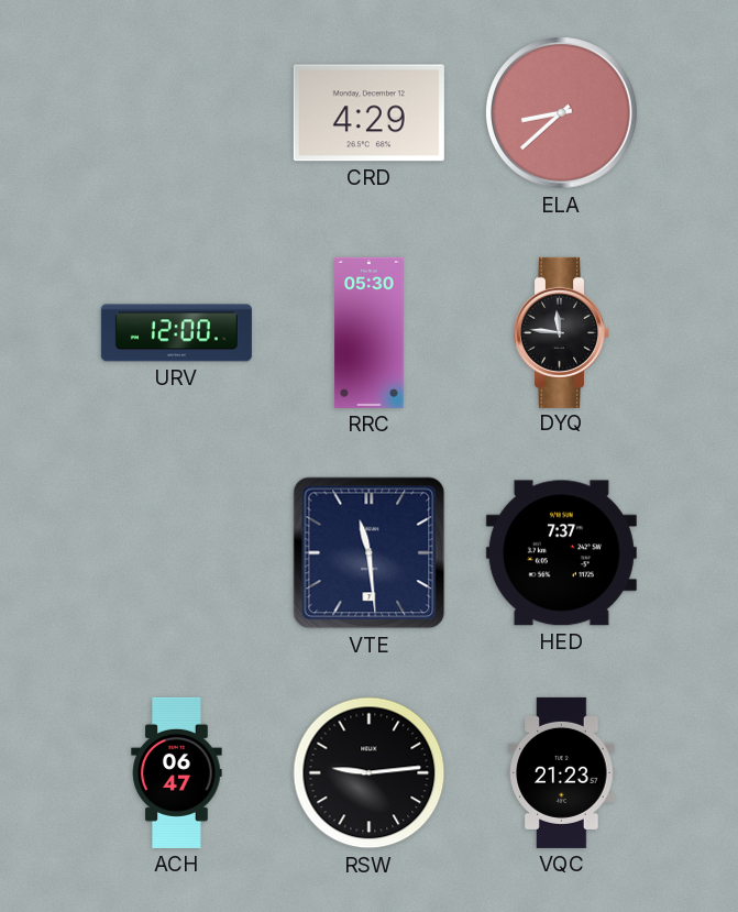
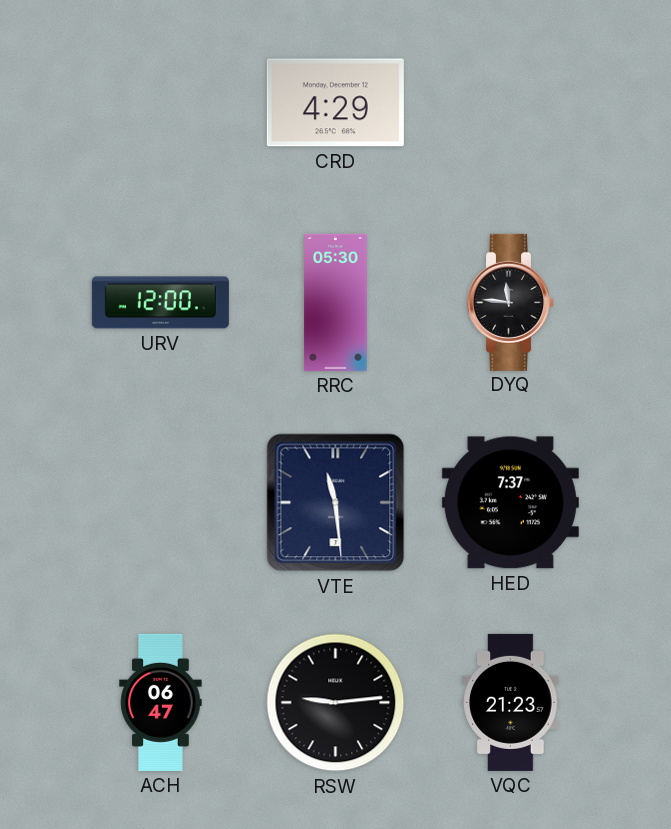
ELA: 8:38 -> none (562, 113)
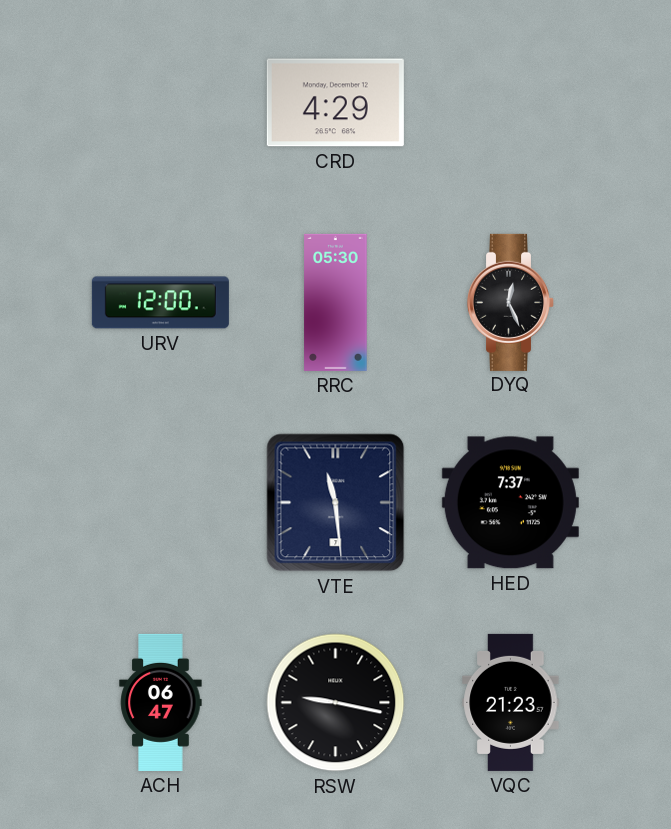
DYQ: 11:46 -> 12:26 (510, 302)
RSW: 9:14 -> 9:17 (336, 703)
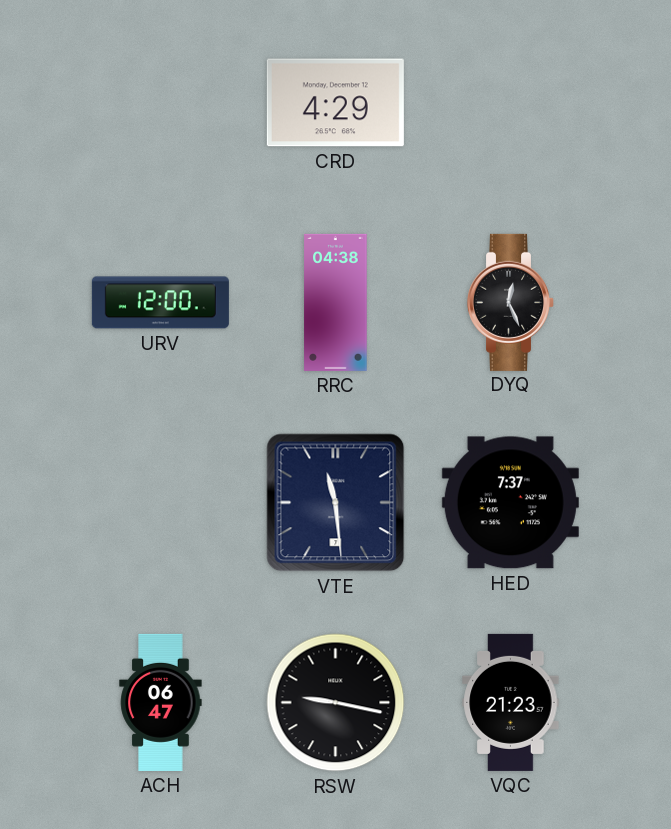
RRC: 05:30 -> 04:38 (336, 302)
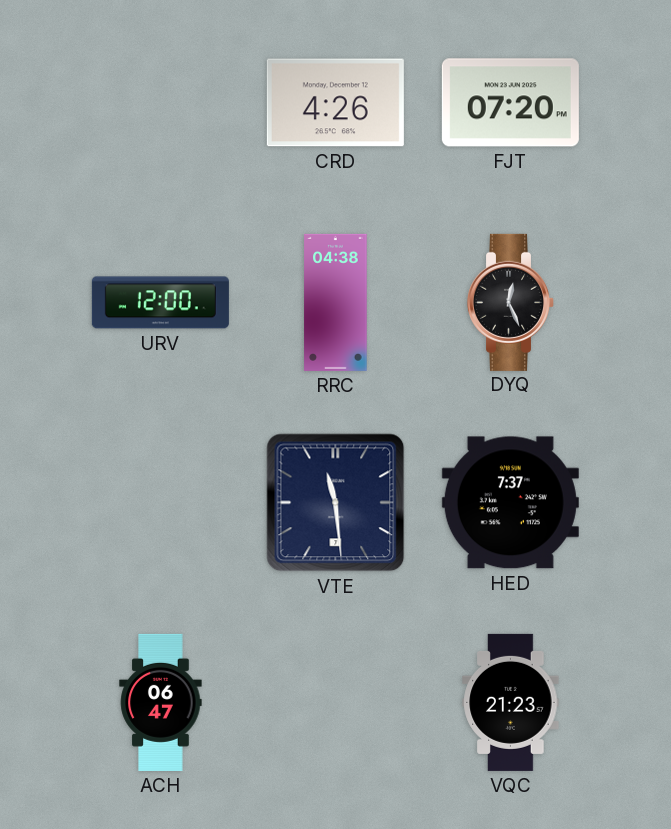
CRD: 4:29 -> 4:26 (335, 103)
FJT: none -> 07:20 (510, 103)
RSW: 9:17 -> none (336, 703)
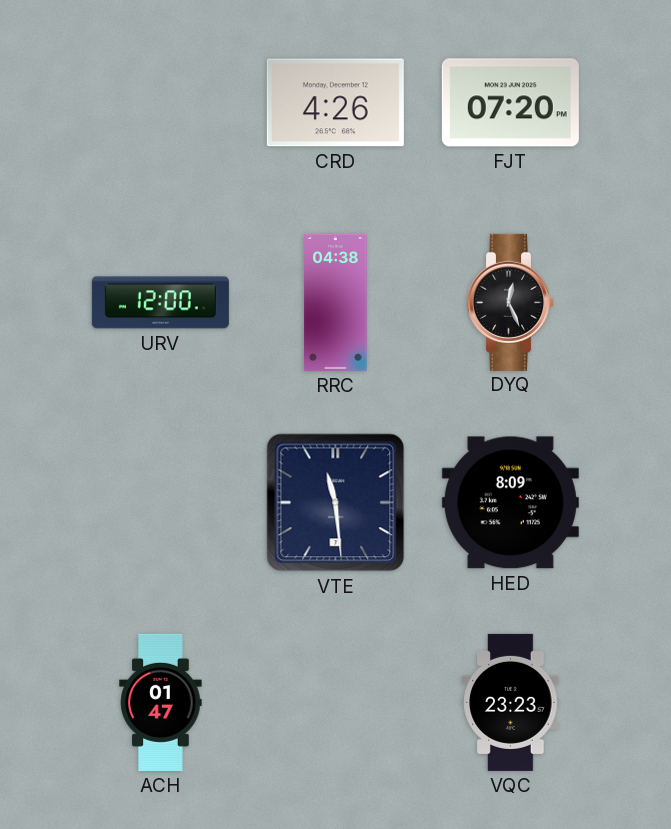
HED: 7:37 -> 8:09 (510, 503)
ACH: 06:47 -> 01:47 (161, 702)
VQC: 21:23 -> 23:23 (511, 702)
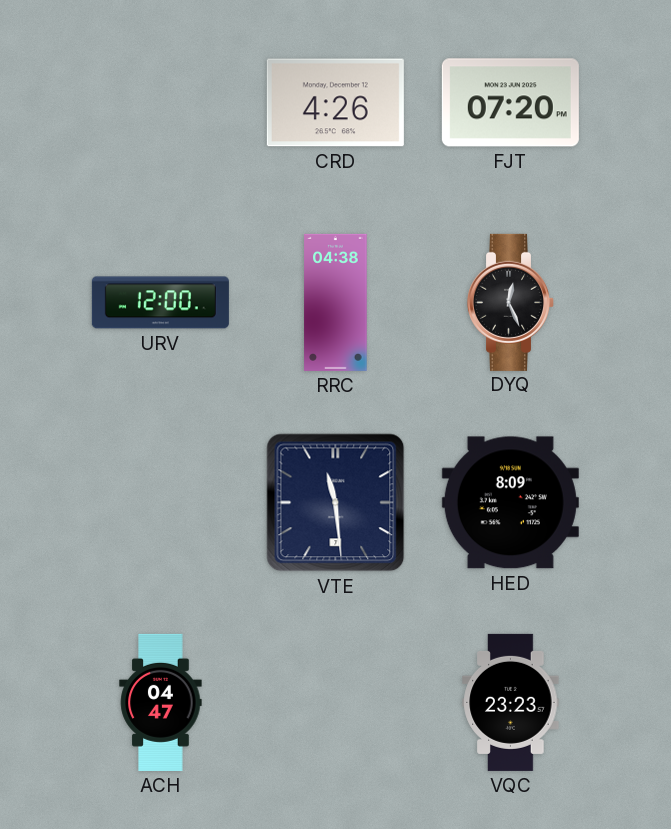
ACH: 01:47 -> 04:47 (161, 702)
